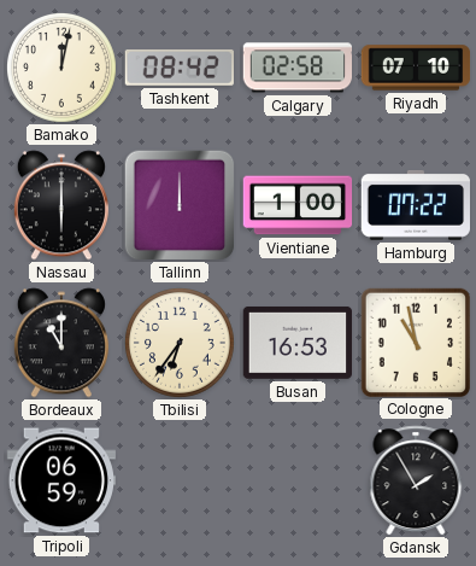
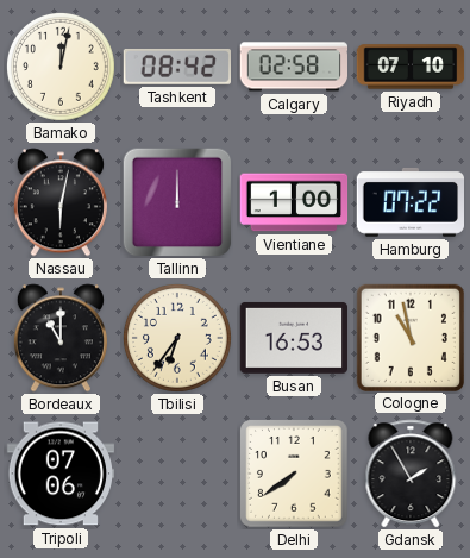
Nassau: 6:00 -> 6:02 (61, 202)
Tripoli: 06:59 -> 07:06 (59, 474)
Delhi: none -> 7:39 (295, 475)
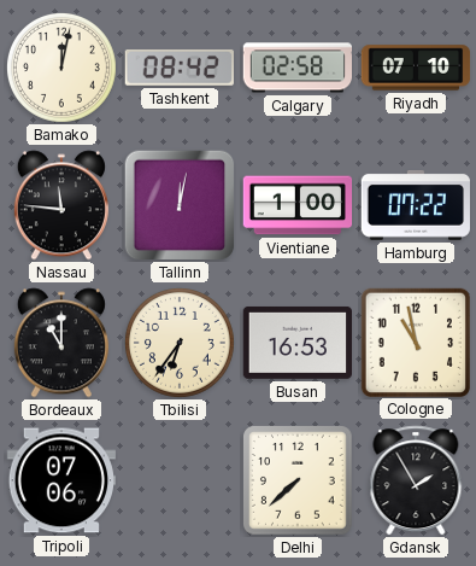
Nassau: 6:02 -> 11:46 (61, 205)
Tallinn: 12:00 -> 12:02 (180, 205)
Delhi: 7:39 -> 7:38 (299, 482)
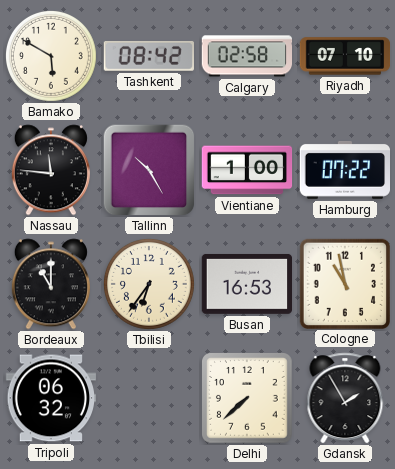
Bamako: 12:02 -> 5:50 (51, 56)
Tallinn: 12:02 -> 10:25 (149, 170)
Tripoli: 07:06 -> 06:32 (50, 398)
